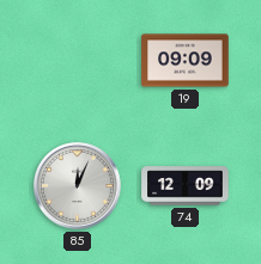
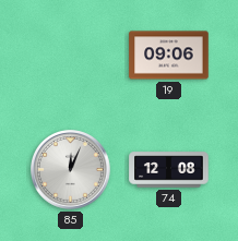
19: 09:09 -> 09:06 (169, 56)
74: 12:09 -> 12:08 (169, 170)
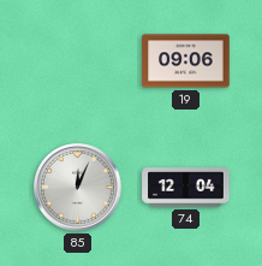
74: 12:08 -> 12:04 (186, 188)
